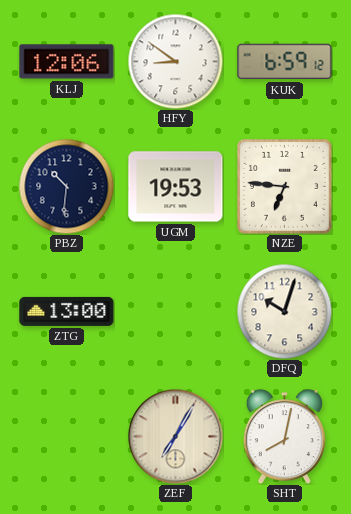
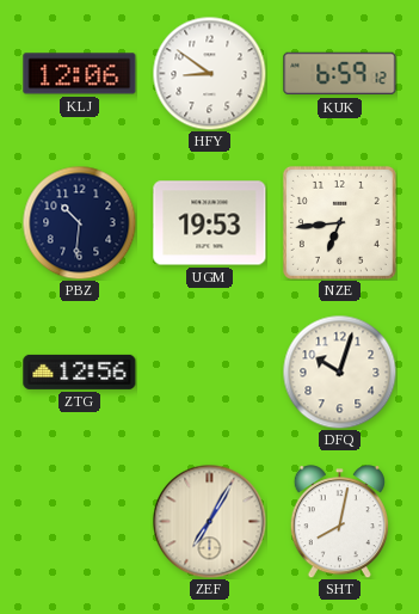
NZE: 6:46 -> 6:44 (339, 222)
ZTG: 13:00 -> 12:56 (80, 372)
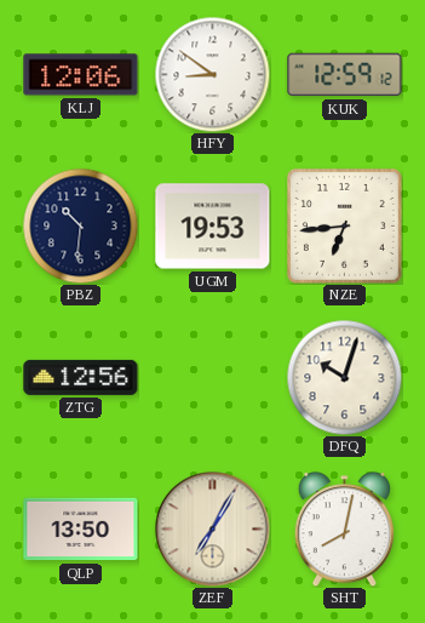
KUK: 6:59 -> 12:59 (345, 75)
QLP: none -> 13:50 (81, 530)
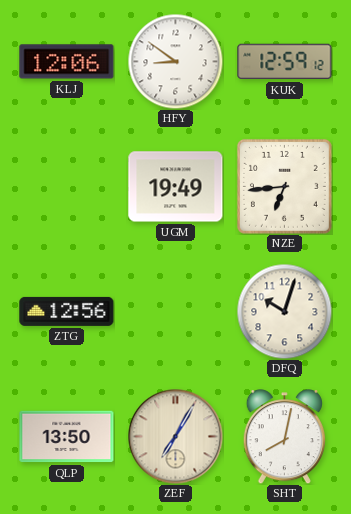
PBZ: 10:31 -> none (80, 225)
UGM: 19:53 -> 19:49 (176, 187)
